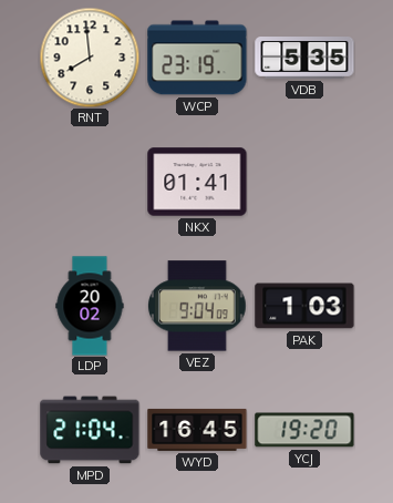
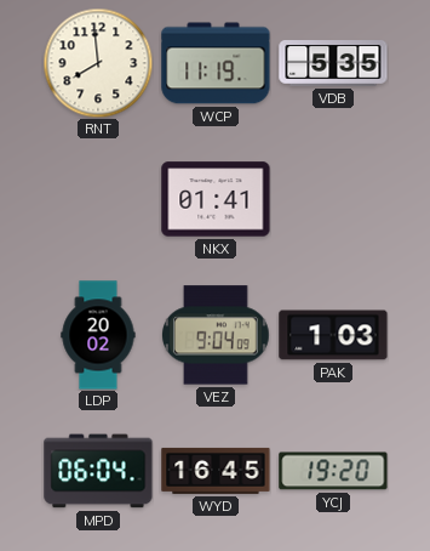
WCP: 23:19 -> 11:19 (216, 63)
MPD: 21:04 -> 06:04 (98, 471)
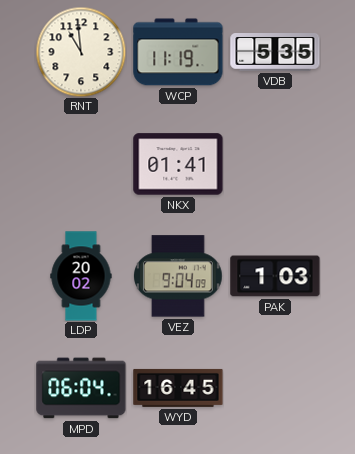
RNT: 7:59 -> 10:59 (81, 52)
YCJ: 19:20 -> none (333, 471)
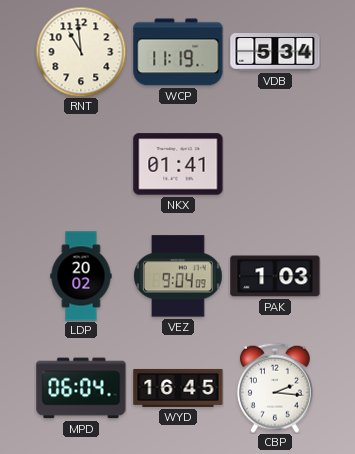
VDB: 5:35 -> 5:34 (275, 52)
CBP: none -> 2:16 (275, 388)
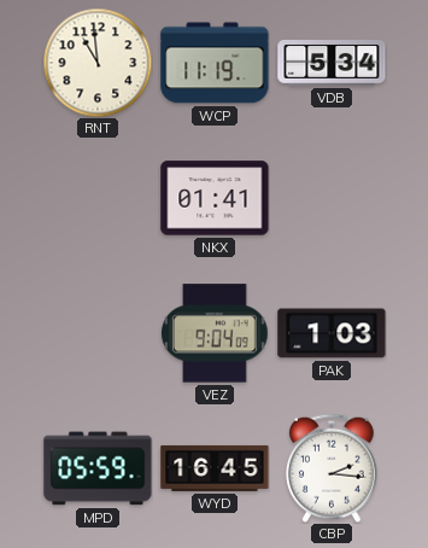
LDP: 20:02 -> none (81, 276)
MPD: 06:04 -> 05:59 (98, 468)
